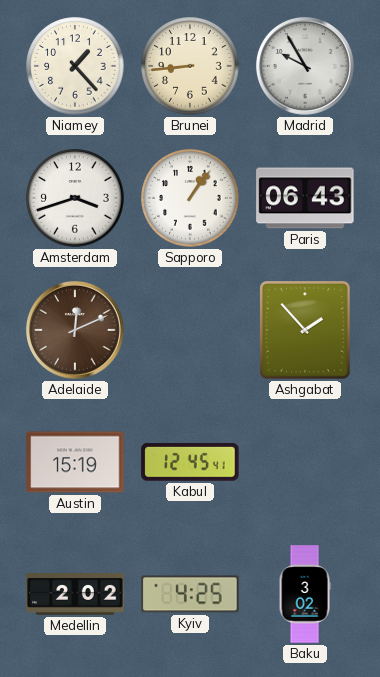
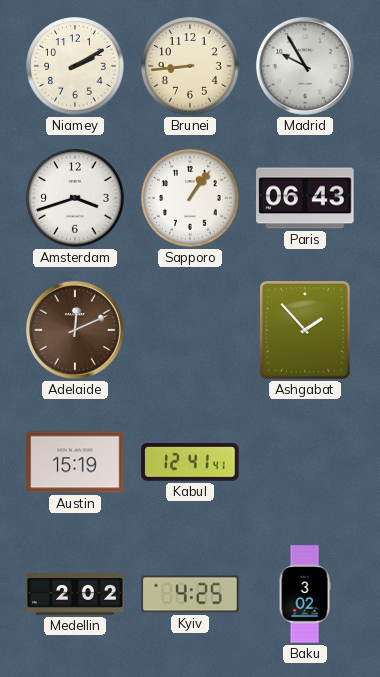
Niamey: 1:23 -> 2:10 (75, 66)
Kabul: 12:45 -> 12:41 (190, 463)
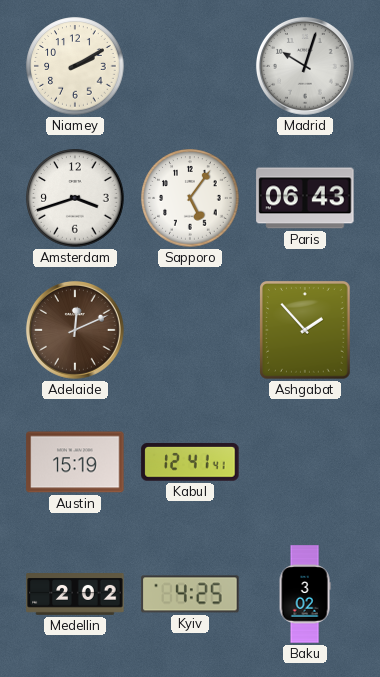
Brunei: 8:44 -> none (190, 66)
Madrid: 9:55 -> 10:03 (305, 66)
Sapporo: 1:06 -> 5:06 (190, 198)
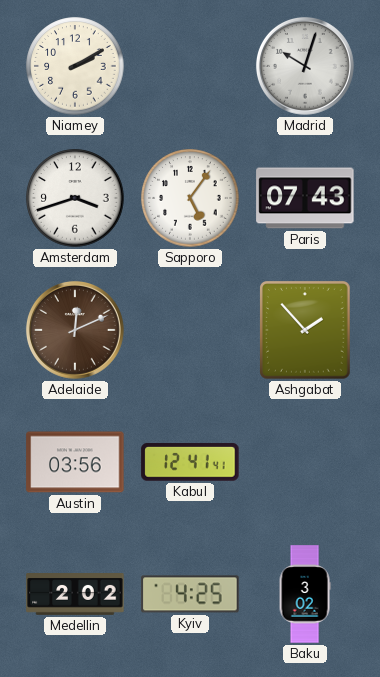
Paris: 06:43 -> 07:43 (305, 198)
Austin: 15:19 -> 03:56 (75, 462)
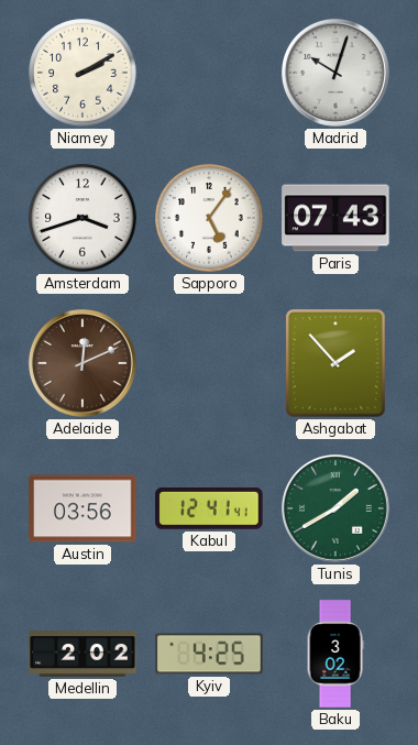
Tunis: none -> 1:40 (335, 508)
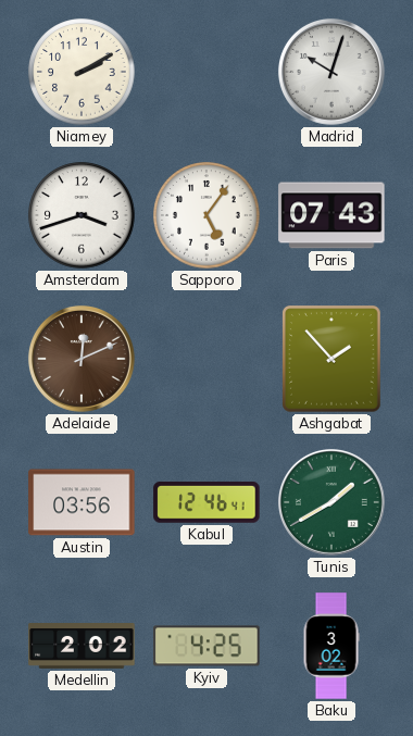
Kabul: 12:41 -> 12:46 (206, 503)
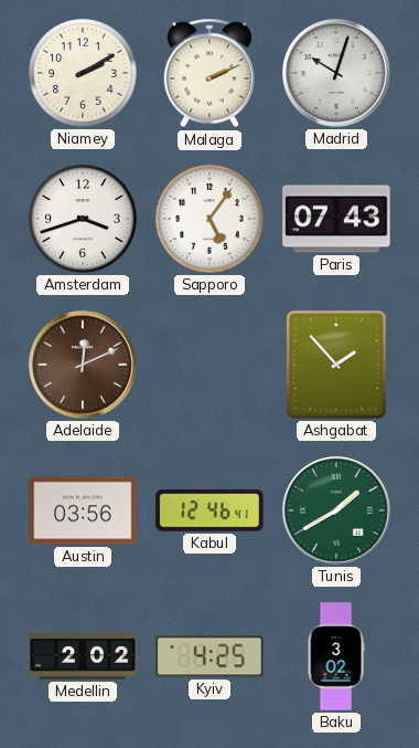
Malaga: none -> 2:11 (209, 73)
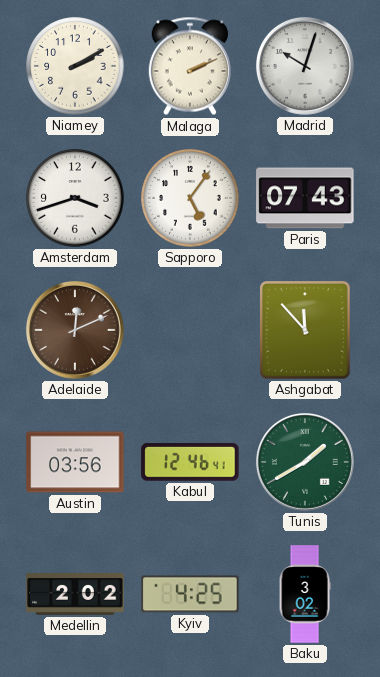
Ashgabat: 1:53 -> 11:53 (306, 330)
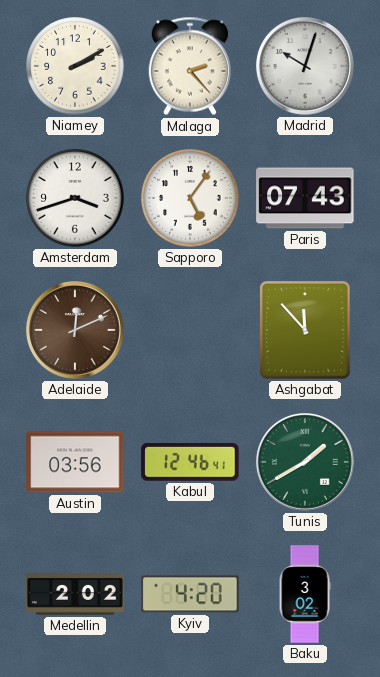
Malaga: 2:11 -> 2:23 (190, 66)
Kyiv: 4:25 -> 4:20 (190, 594)
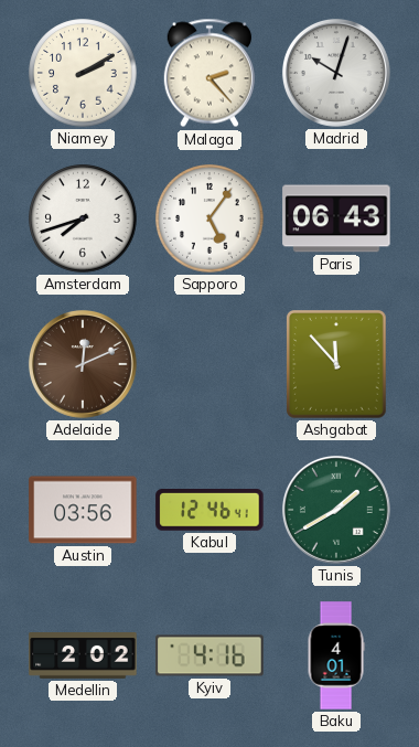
Amsterdam: 3:42 -> 7:42 (83, 218)
Paris: 07:43 -> 06:43 (336, 218)
Kyiv: 4:20 -> 4:16 (209, 655)
Baku: 3:02 -> 4:01 (336, 655)
